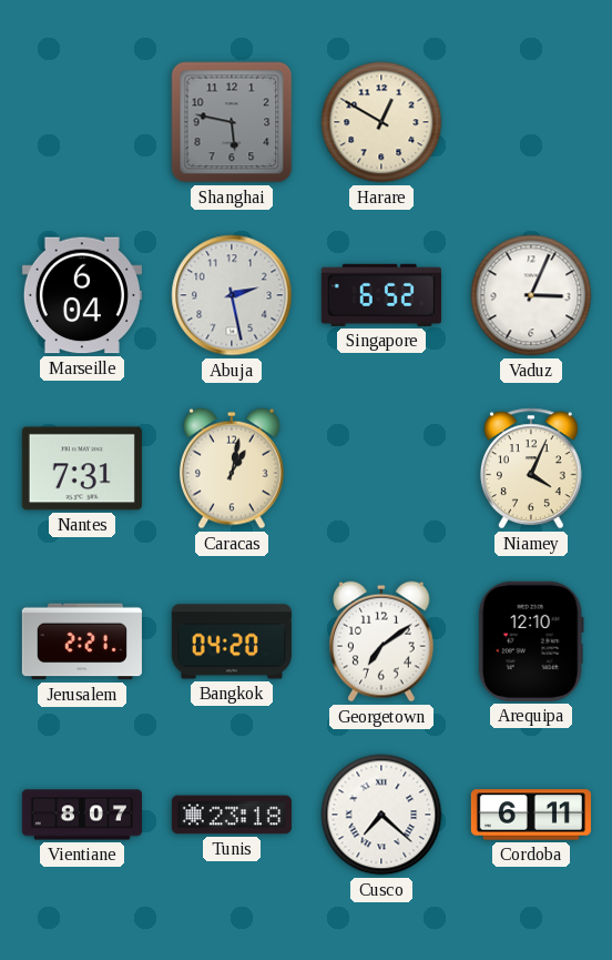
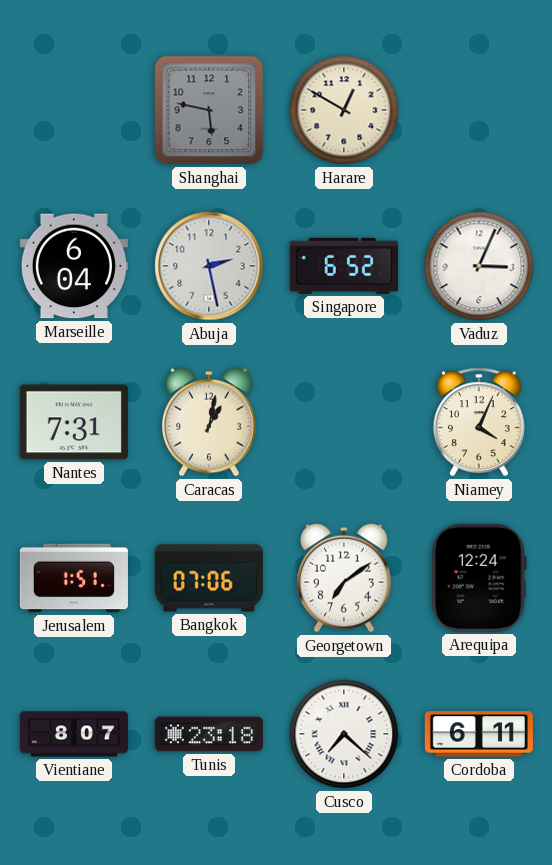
Jerusalem: 2:21 -> 1:51 (74, 578)
Bangkok: 04:20 -> 07:06 (209, 578)
Arequipa: 12:10 -> 12:24 (479, 578)
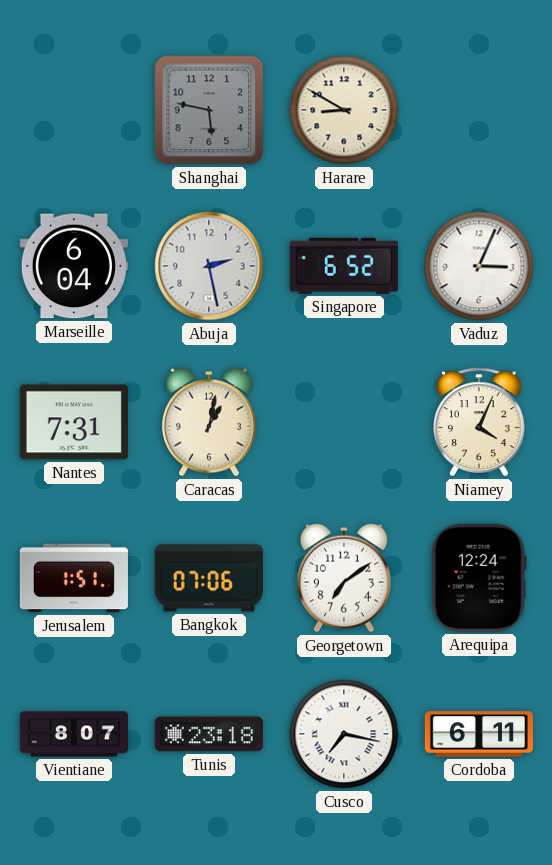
Harare: 12:50 -> 8:50 (344, 110)
Cusco: 7:22 -> 7:17 (344, 734)
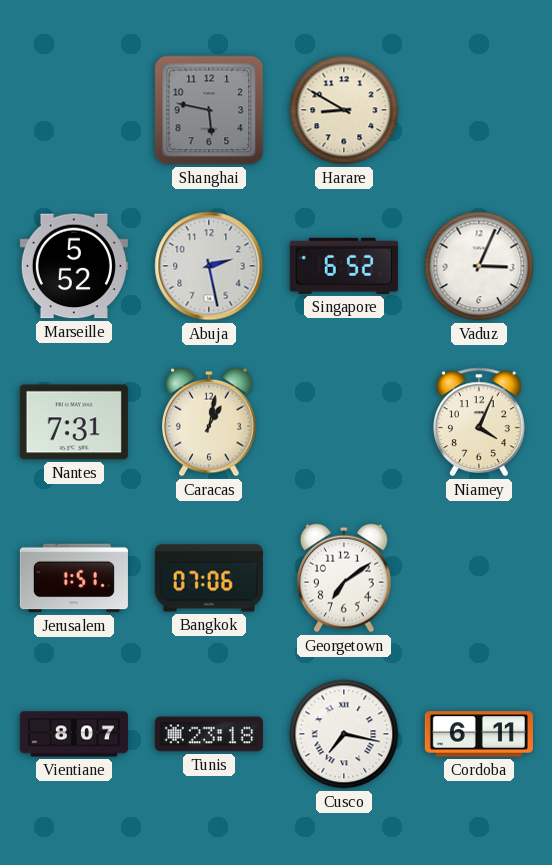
Marseille: 6:04 -> 5:52 (74, 266)
Arequipa: 12:24 -> none (479, 578)
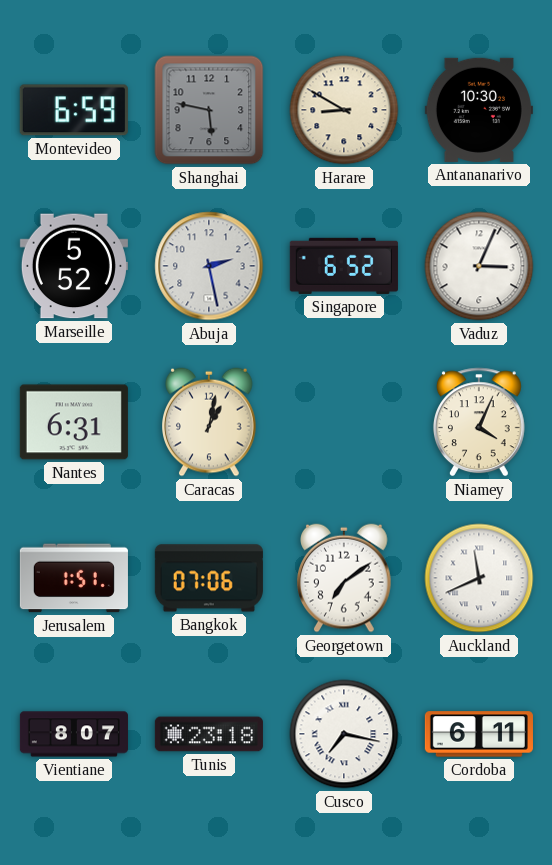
Montevideo: none -> 6:59 (74, 110)
Antananarivo: none -> 10:30 (479, 110)
Nantes: 7:31 -> 6:31 (74, 422)
Auckland: none -> 11:41 (479, 578)
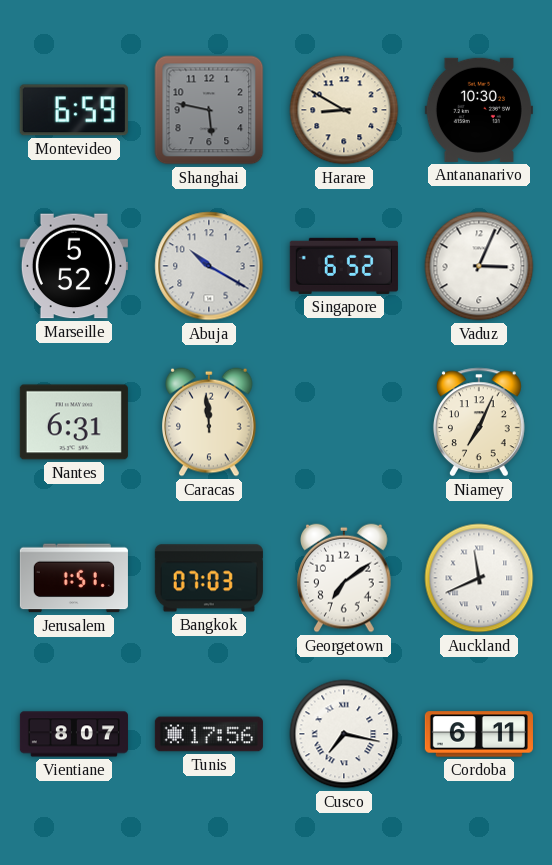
Abuja: 2:28 -> 10:20 (209, 266)
Caracas: 1:02 -> 11:59 (210, 422)
Niamey: 4:04 -> 7:04 (479, 422)
Bangkok: 07:06 -> 07:03 (209, 578)
Tunis: 23:18 -> 17:56 (209, 734)
